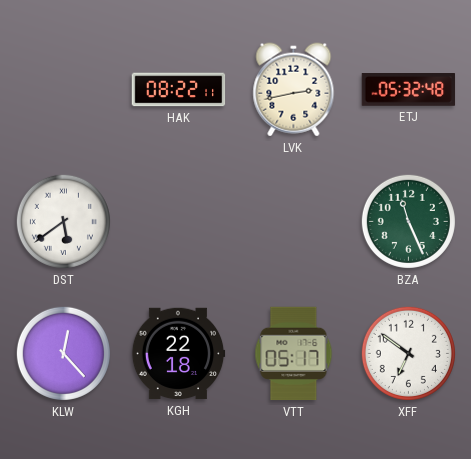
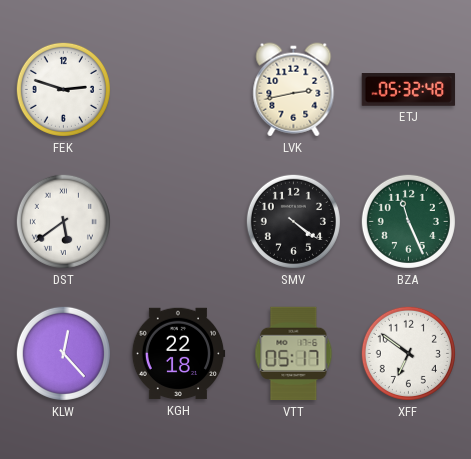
FEK: none -> 2:48 (63, 89)
HAK: 08:22 -> none (179, 90)
SMV: none -> 4:21 (293, 221)
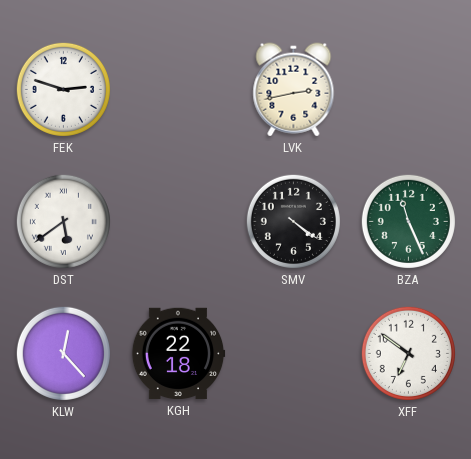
ETJ: 05:32 -> none (409, 90)
VTT: 05:17 -> none (294, 354)
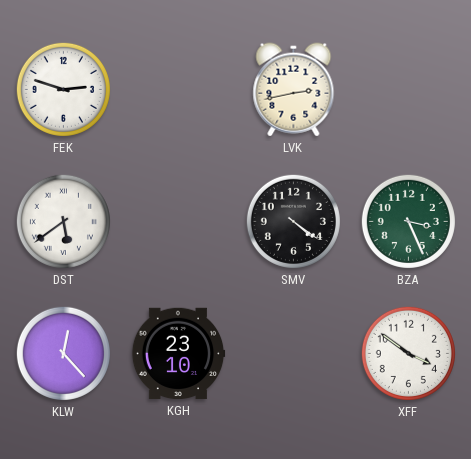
BZA: 11:26 -> 3:26 (408, 221)
KGH: 22:18 -> 23:10 (178, 354)
XFF: 6:51 -> 3:51 (408, 353)
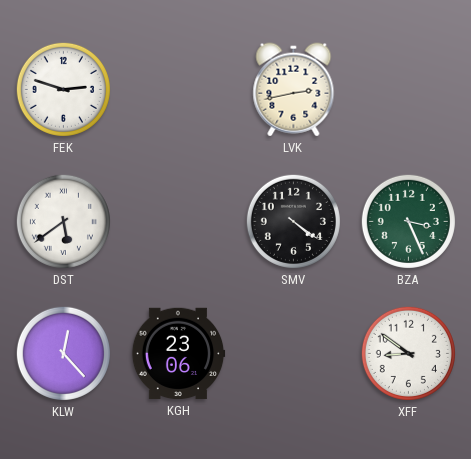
KGH: 23:10 -> 23:06 (178, 354)
XFF: 3:51 -> 8:51 (408, 353)
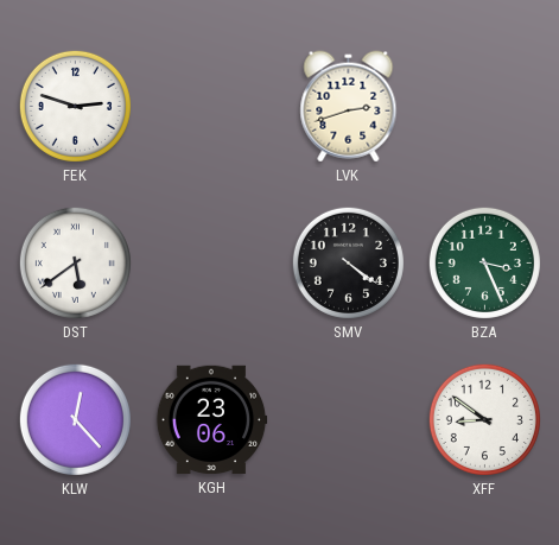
LVK: 2:43 -> 2:42 (349, 107)
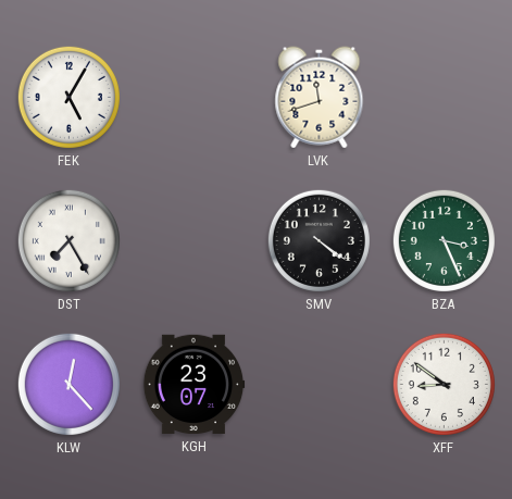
FEK: 2:48 -> 5:05 (68, 97)
LVK: 2:42 -> 11:42 (320, 98)
DST: 5:39 -> 7:25 (68, 240)
KGH: 23:06 -> 23:07 (193, 385)
